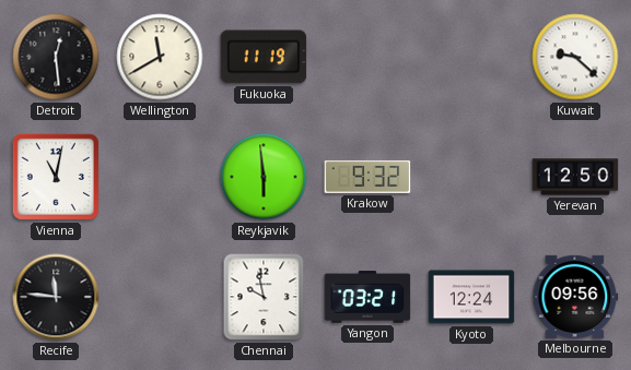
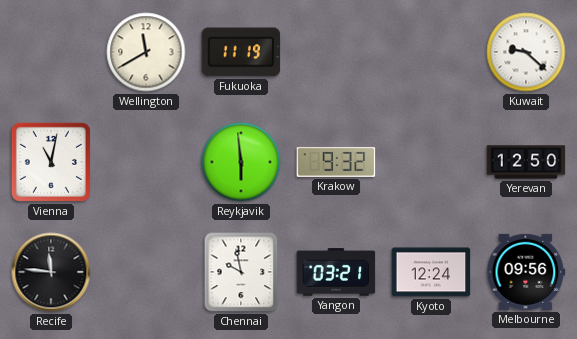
Detroit: 12:29 -> none (56, 57)
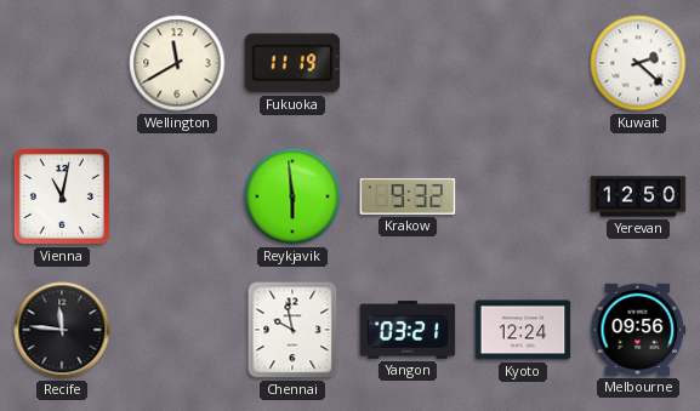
Kuwait: 9:22 -> 2:22 (638, 63)
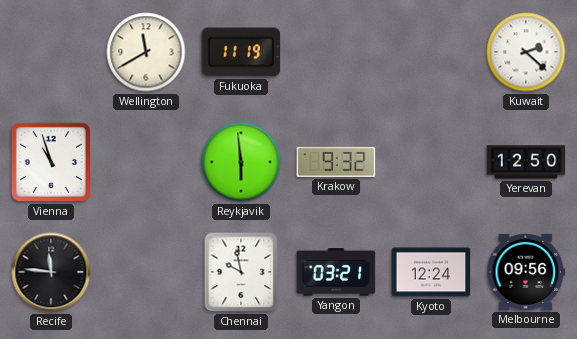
Vienna: 11:02 -> 10:57 (51, 162)
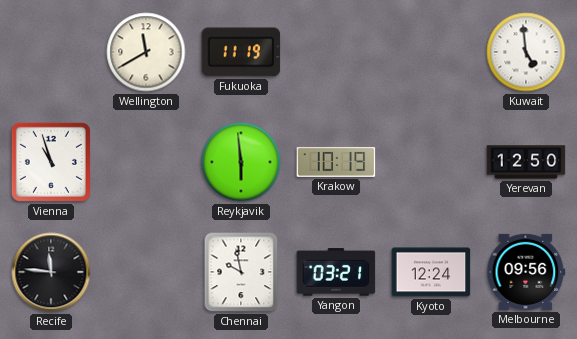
Kuwait: 2:22 -> 4:59 (526, 52)
Krakow: 9:32 -> 10:19 (336, 162)
